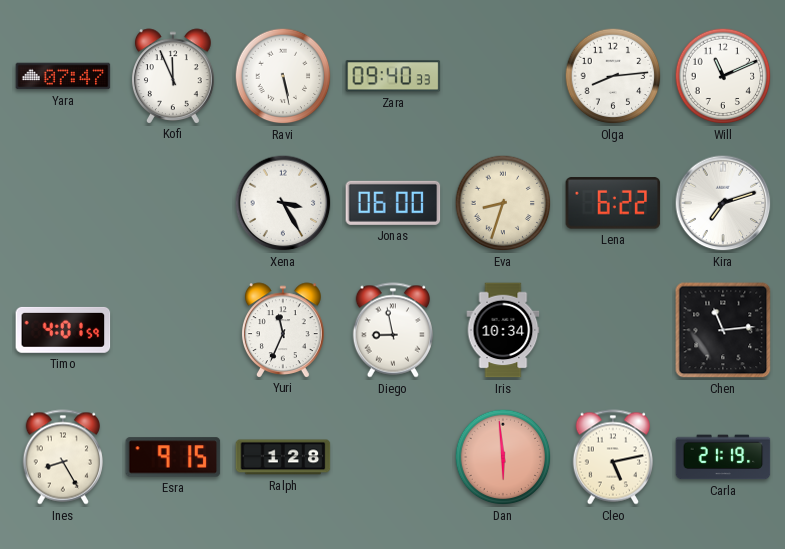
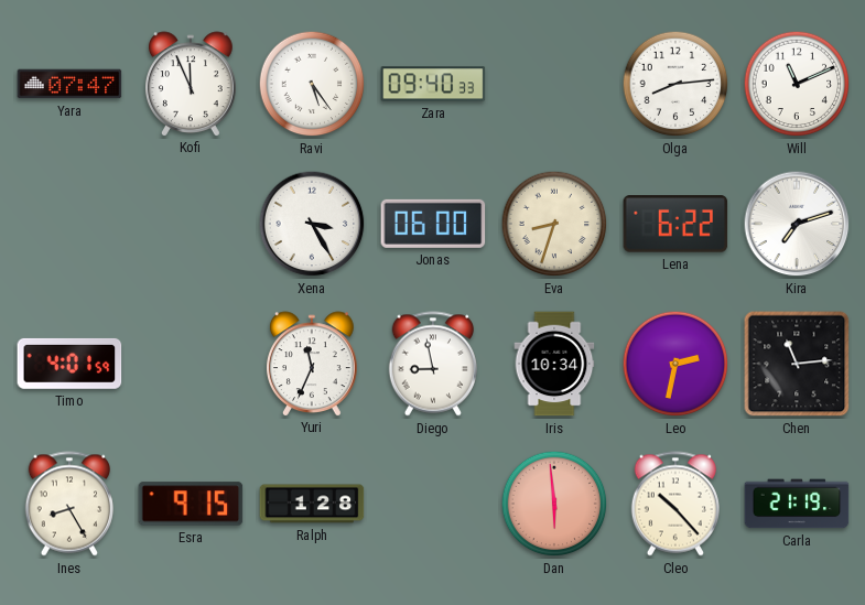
Ravi: 5:28 -> 5:24 (312, 84)
Leo: none -> 2:32 (675, 364)
Cleo: 5:13 -> 10:23 (675, 504)
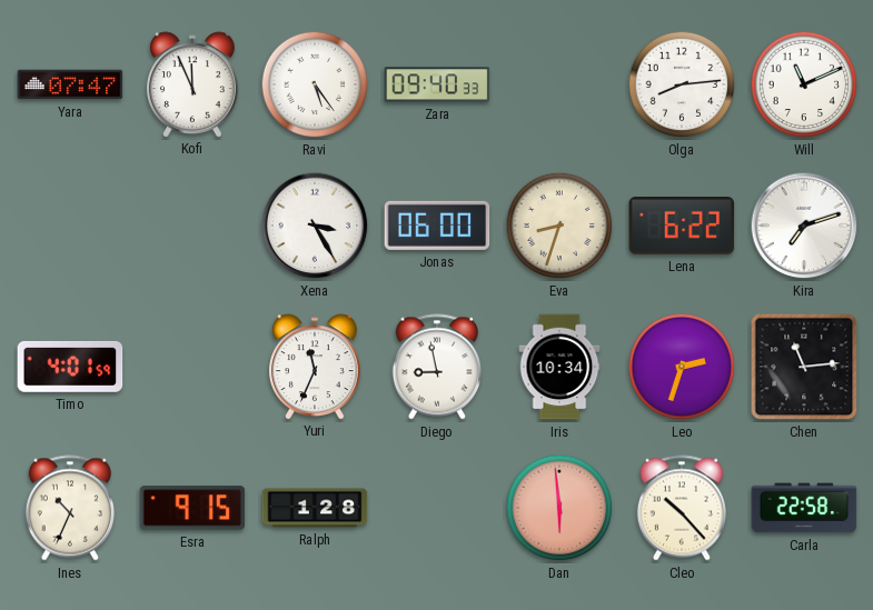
Leo: 2:32 -> 2:33 (682, 367)
Ines: 8:25 -> 10:34 (70, 508)
Carla: 21:19 -> 22:58 (804, 508)
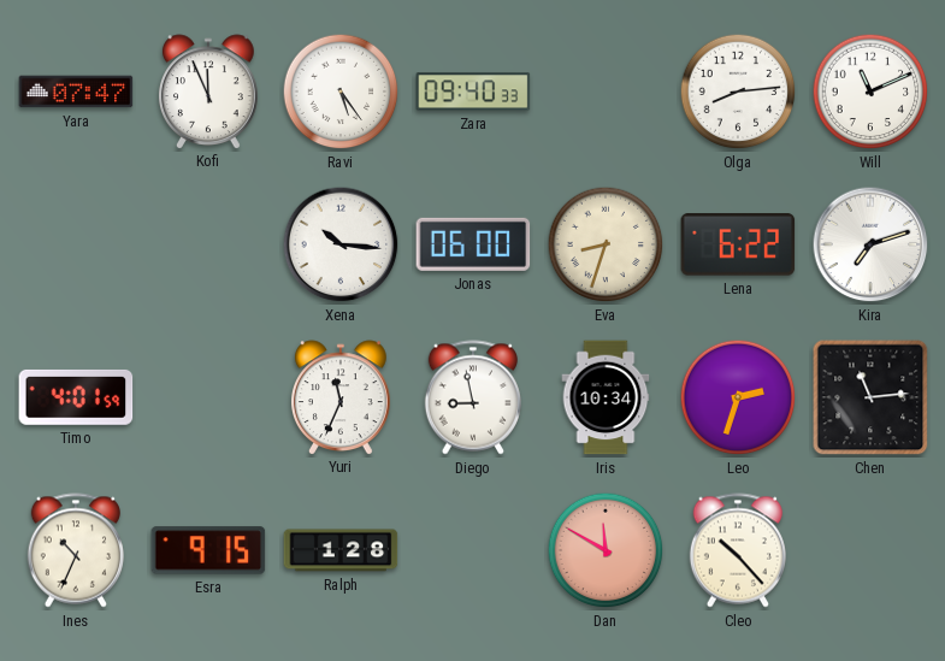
Xena: 3:25 -> 10:16 (341, 244)
Dan: 5:59 -> 11:50 (606, 550)
Carla: 22:58 -> none (804, 508)
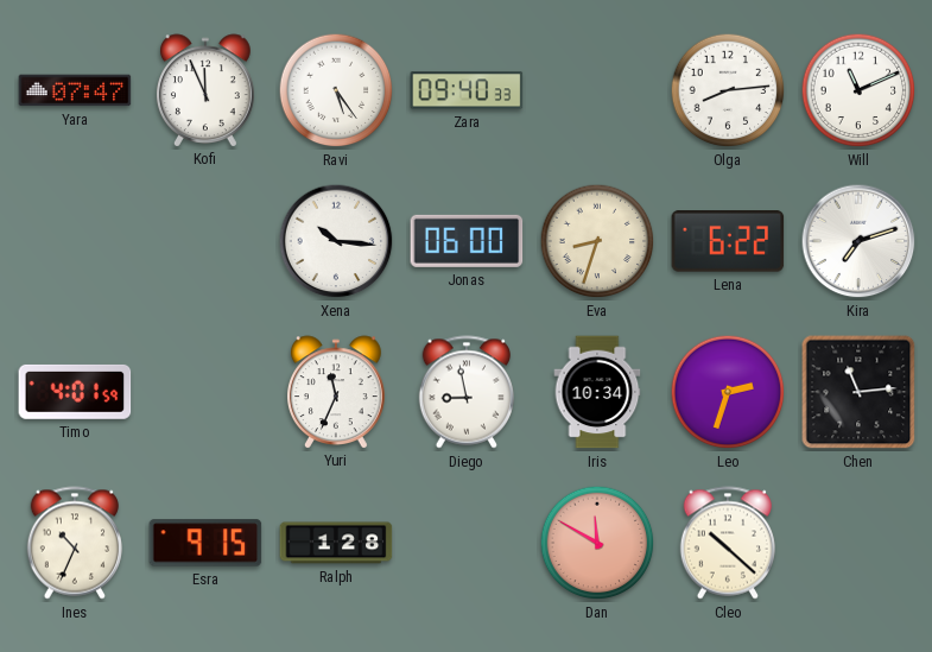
Cleo: 10:23 -> 10:22 (728, 543)
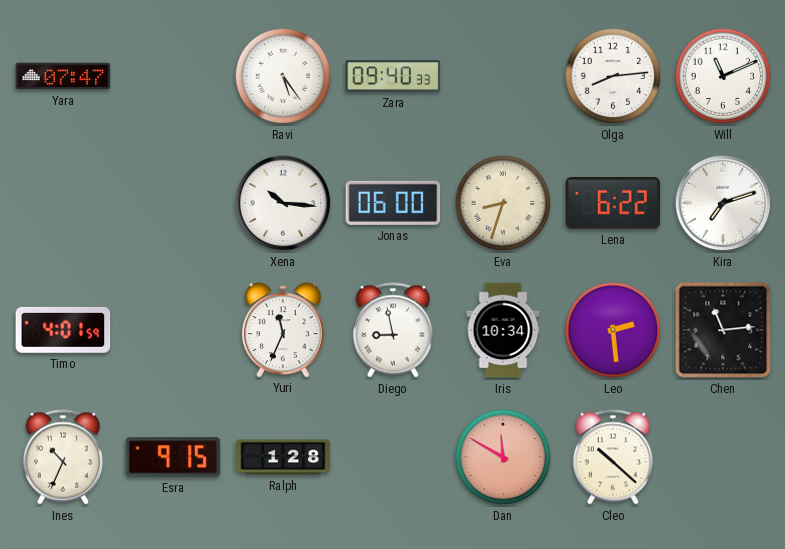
Kofi: 11:56 -> none (205, 90)
Leo: 2:33 -> 2:29 (613, 330)
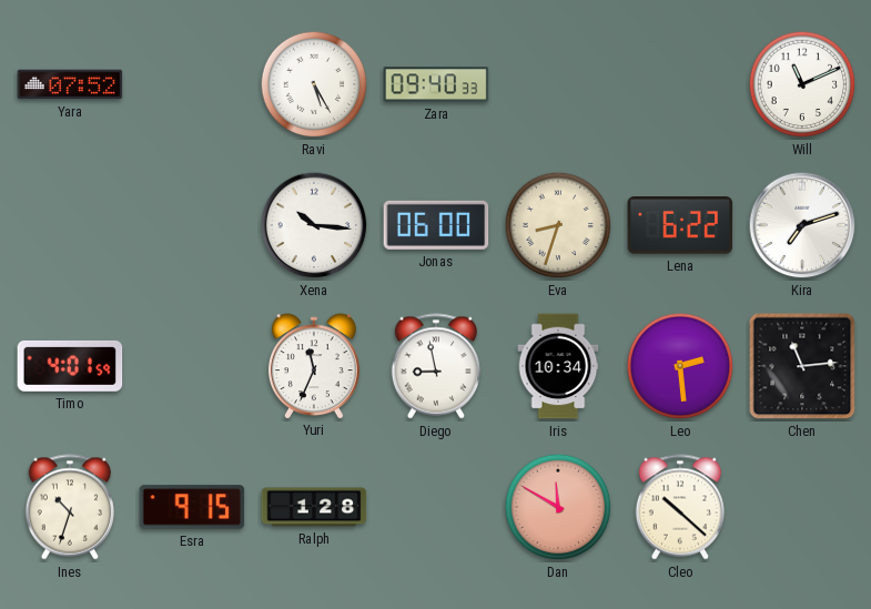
Yara: 07:47 -> 07:52 (70, 84)
Ravi: 5:24 -> 5:25 (314, 84)
Olga: 8:14 -> none (613, 76)
Ines: 10:34 -> 10:33 (70, 507)
